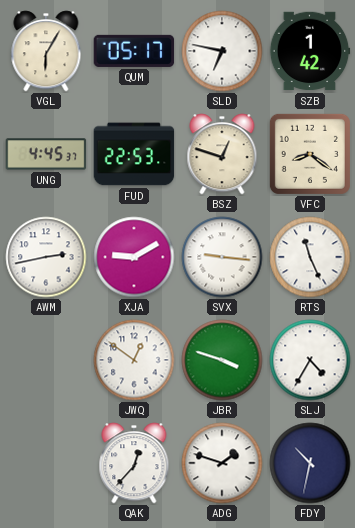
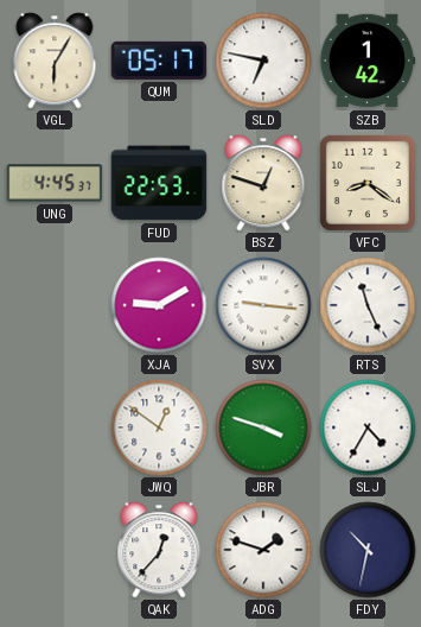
AWM: 2:43 -> none (46, 257)
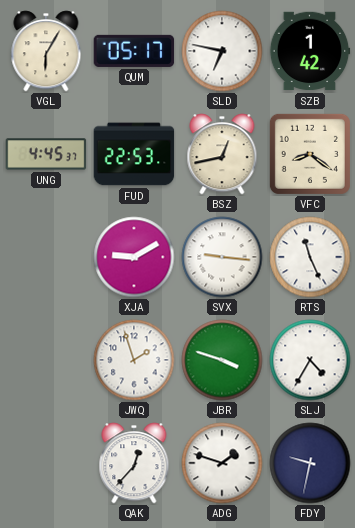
BSZ: 12:48 -> 12:43 (222, 154)
JWQ: 12:51 -> 1:57 (134, 360)
FDY: 10:32 -> 9:32 (310, 463)
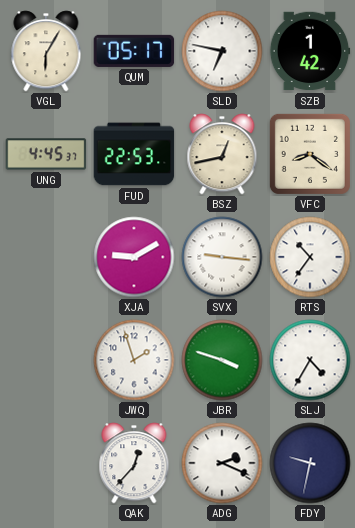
RTS: 11:26 -> 10:36 (310, 257)
ADG: 1:48 -> 2:19 (222, 463)
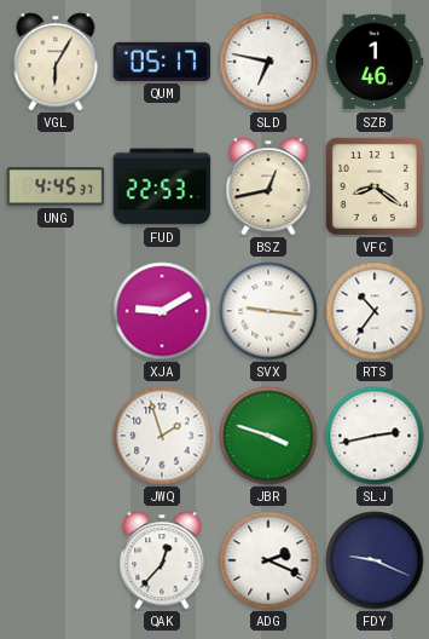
SZB: 1:42 -> 1:46 (375, 62)
SLJ: 4:35 -> 2:43 (375, 436)
FDY: 9:32 -> 9:19 (375, 560)
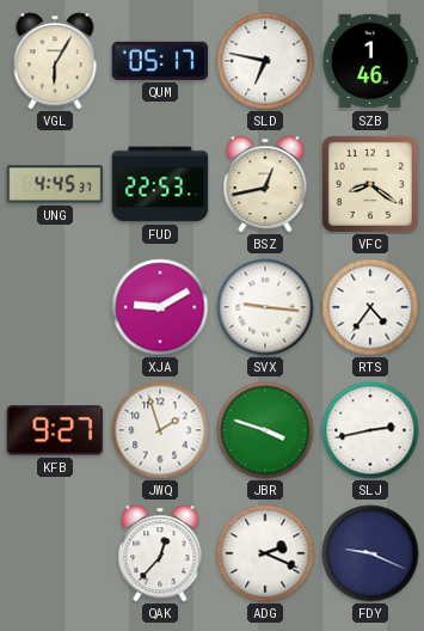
RTS: 10:36 -> 4:36 (370, 307)
KFB: none -> 9:27 (55, 430)
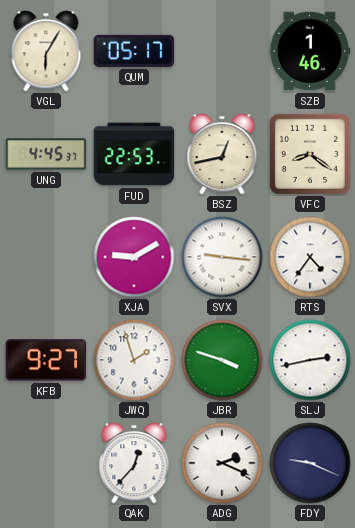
SLD: 6:47 -> none (265, 61)
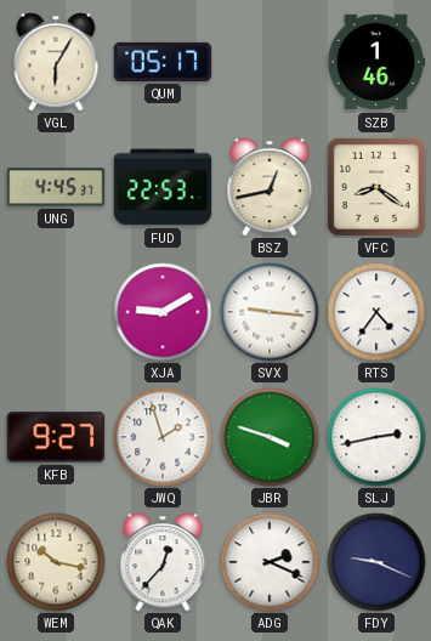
WEM: none -> 10:17 (56, 562)
